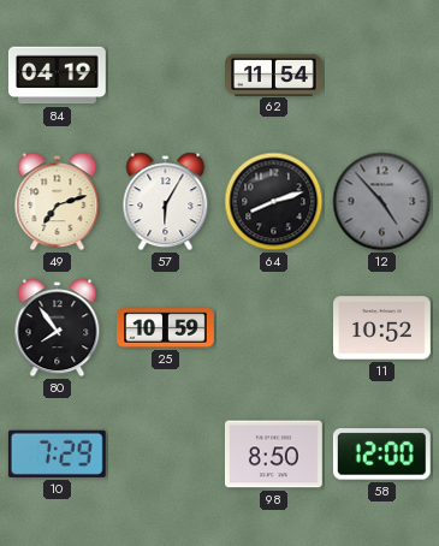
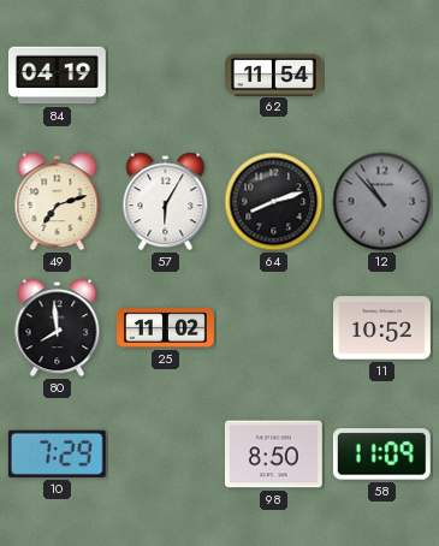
12: 4:53 -> 10:53 (382, 202)
80: 7:54 -> 7:59 (58, 328)
25: 10:59 -> 11:02 (166, 328)
58: 12:00 -> 11:09 (381, 455)
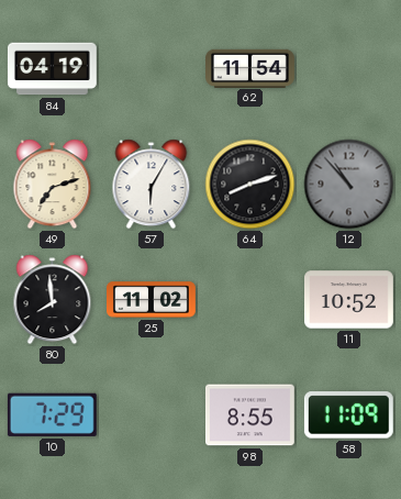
98: 8:50 -> 8:55 (250, 415)
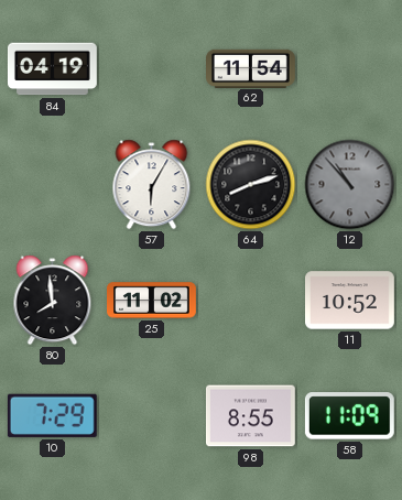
49: 7:12 -> none (53, 185)
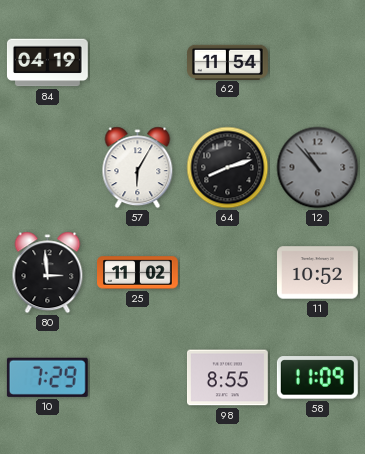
80: 7:59 -> 2:59 (48, 273)
